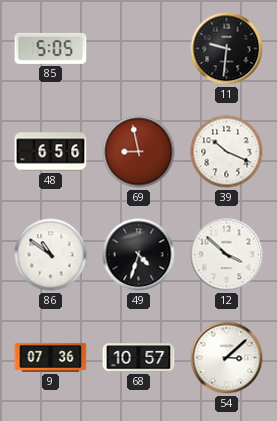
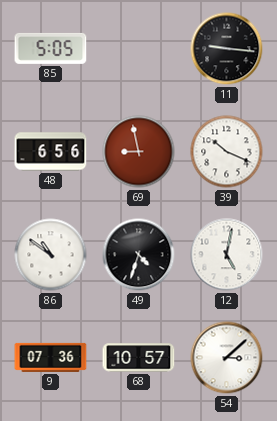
11: 9:31 -> 9:16 (227, 49)
12: 3:52 -> 5:02 (227, 255)
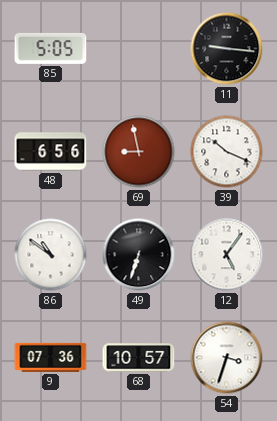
49: 4:33 -> 6:33 (139, 255)
12: 5:02 -> 5:06 (227, 255)
54: 3:08 -> 3:33 (227, 358)
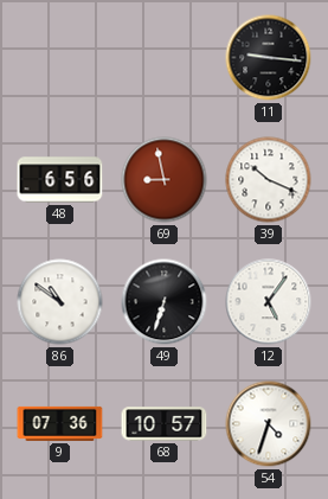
85: 5:05 -> none (51, 48)
54: 3:33 -> 4:33 (269, 424)
